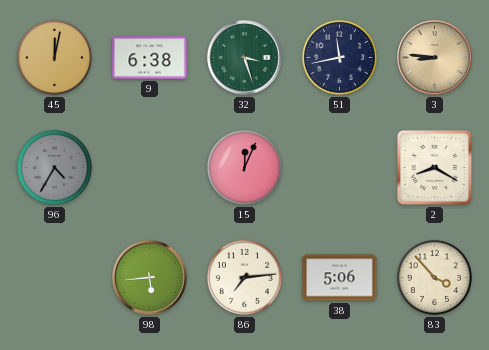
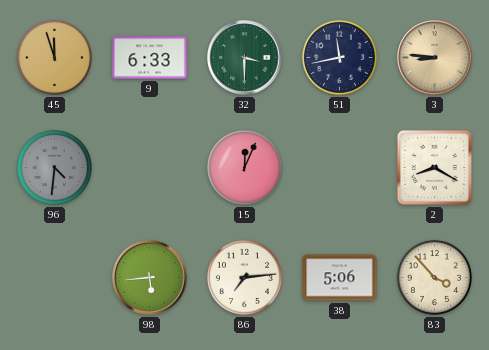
45: 12:02 -> 11:57 (54, 57)
9: 6:38 -> 6:33 (150, 58)
32: 3:27 -> 3:30 (245, 58)
96: 4:35 -> 4:31 (54, 167)
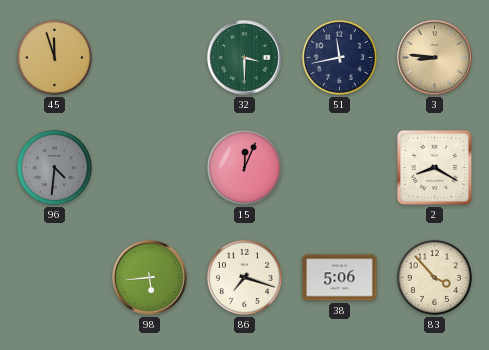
9: 6:33 -> none (150, 58)
86: 7:14 -> 7:18 (244, 277)
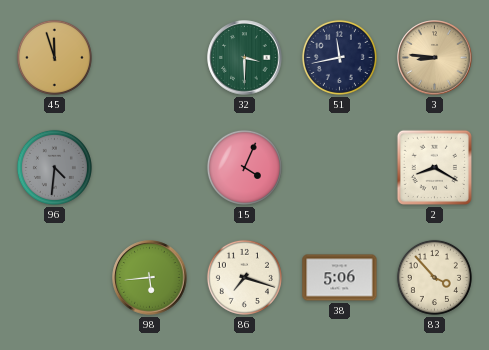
15: 12:04 -> 4:04 (244, 167)
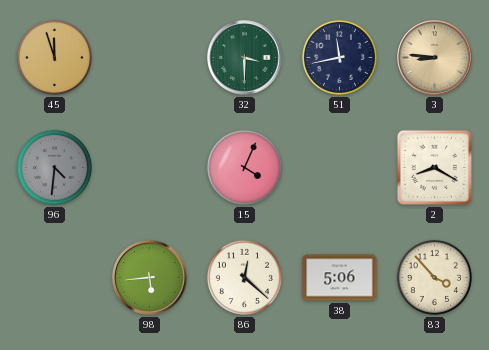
86: 7:18 -> 12:22 (244, 277)
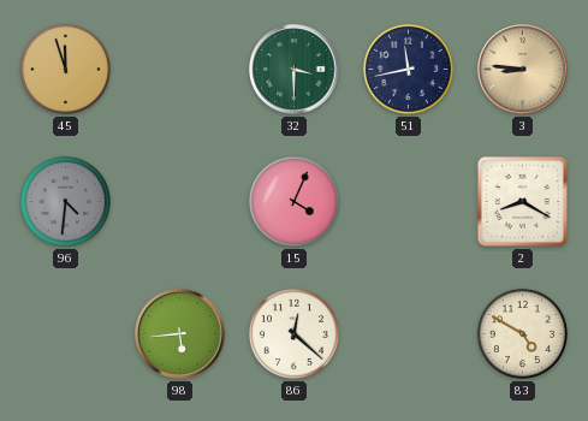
38: 5:06 -> none (340, 278)
83: 3:53 -> 4:50 (522, 333)
